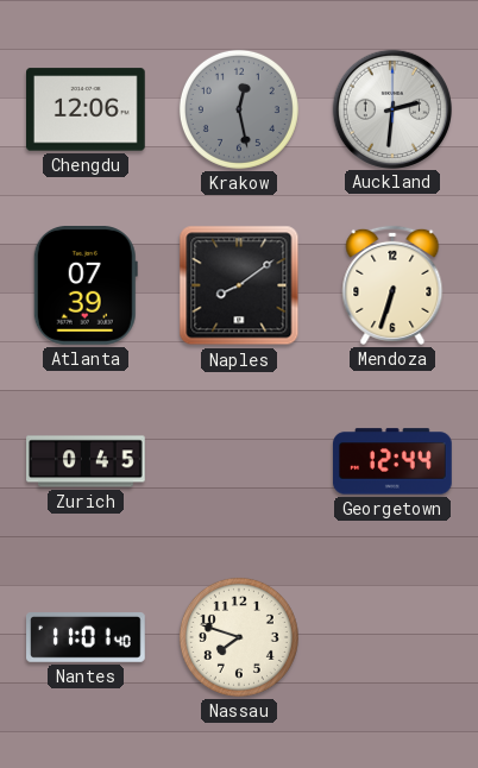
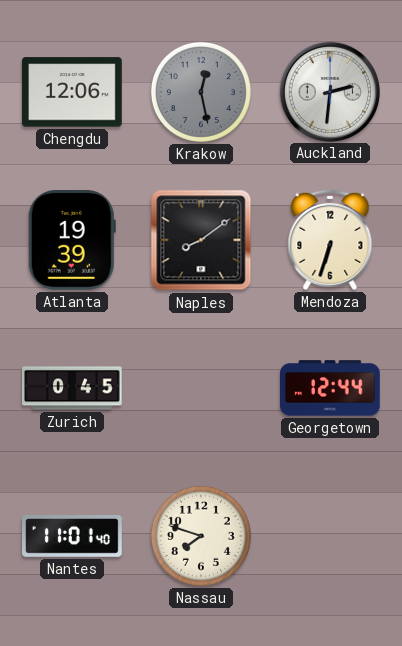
Atlanta: 07:39 -> 19:39 (72, 241)
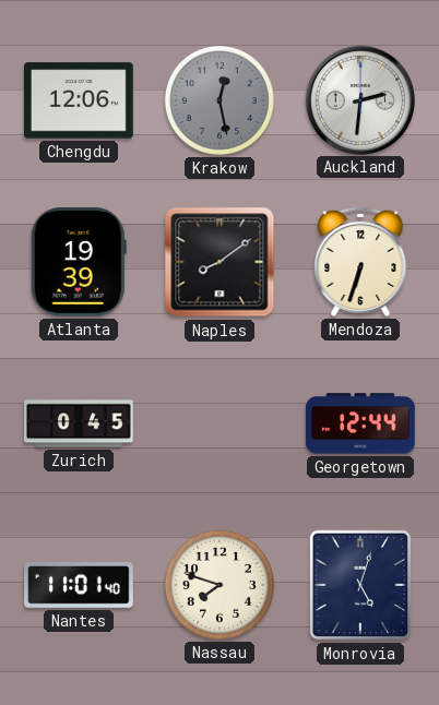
Monrovia: none -> 5:03 (360, 585)
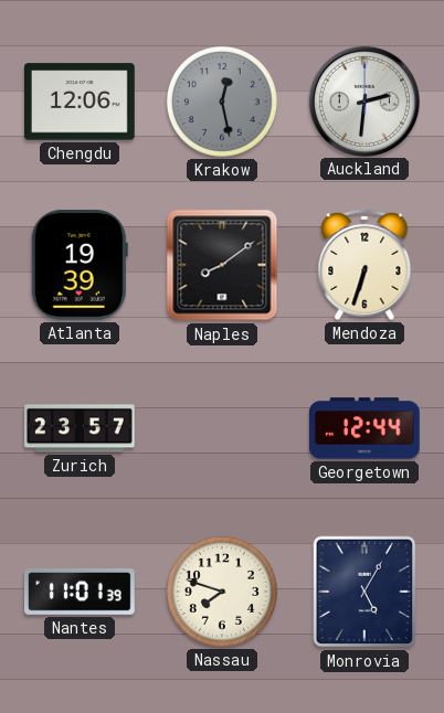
Zurich: 0:45 -> 23:57 (80, 428)
Nantes: 11:01:40 -> 11:01:39 (81, 593)
Monrovia: 5:03 -> 5:05 (364, 592)
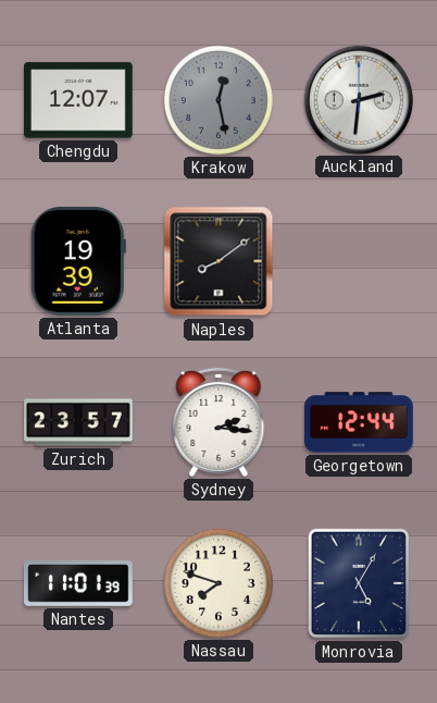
Chengdu: 12:06 -> 12:07 (79, 100)
Mendoza: 6:33 -> none (364, 265)
Sydney: none -> 2:16 (218, 422)
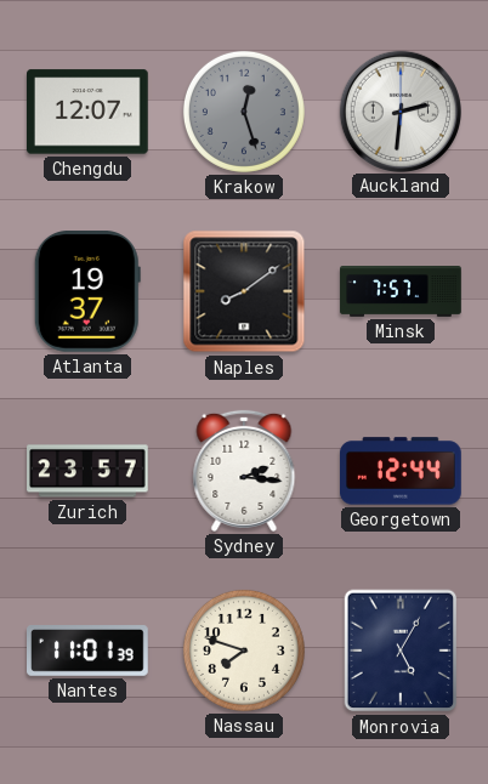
Krakow: 12:28 -> 12:27 (244, 112)
Atlanta: 19:39 -> 19:37 (87, 292)
Minsk: none -> 7:57 (401, 292)
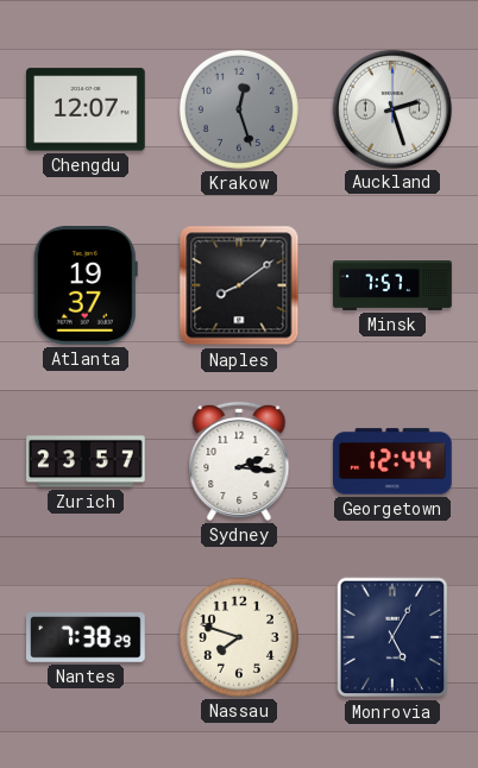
Auckland: 2:31 -> 2:27 (391, 108)
Nantes: 11:01 -> 7:38 (87, 638)
